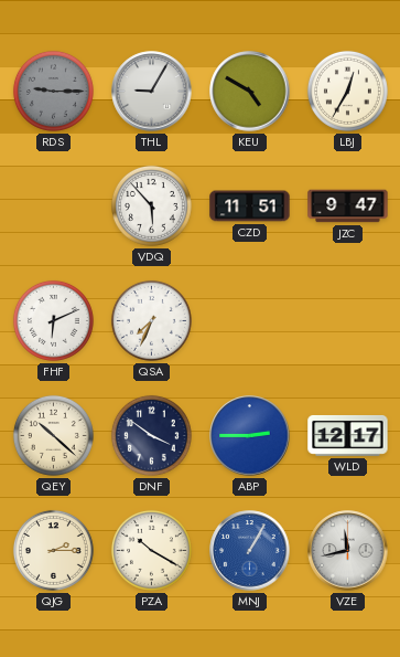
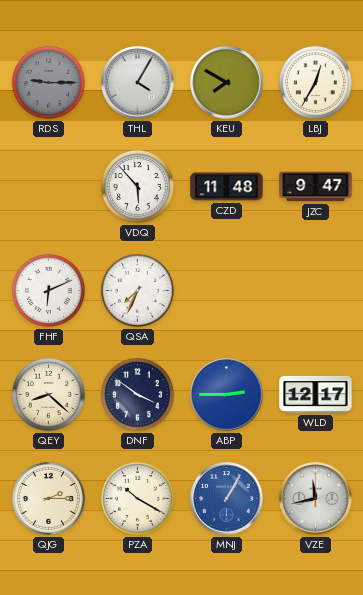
THL: 9:05 -> 4:05 (138, 83)
KEU: 4:50 -> 7:50 (227, 83)
CZD: 11:51 -> 11:48 (227, 187)
QEY: 10:22 -> 8:22 (48, 394)
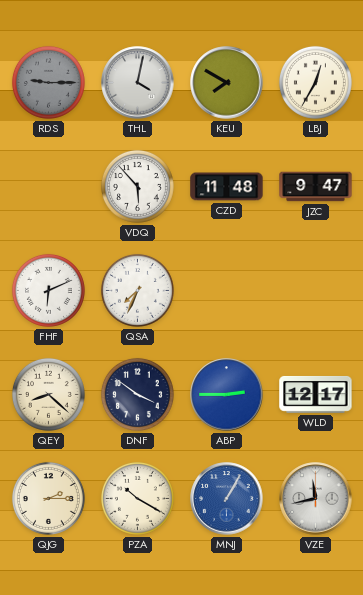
THL: 4:05 -> 4:02 (138, 83)
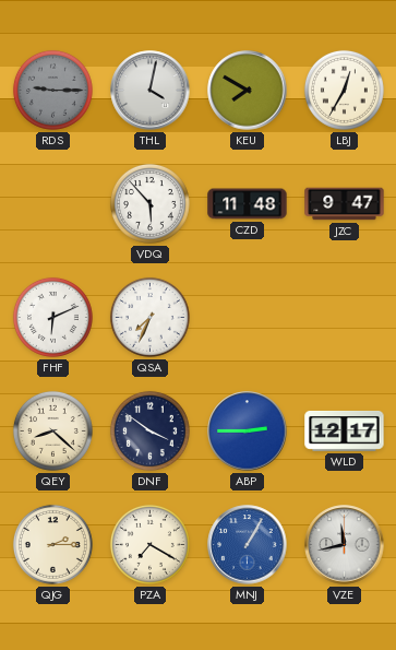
PZA: 10:20 -> 7:20 (149, 544)
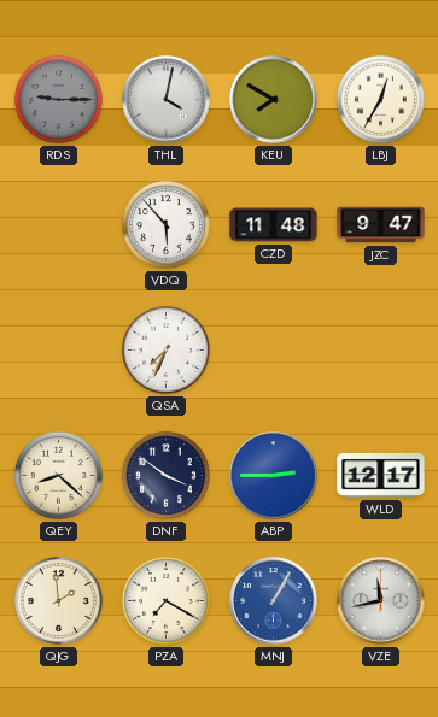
FHF: 6:11 -> none (52, 317)
QJG: 2:15 -> 1:59 (58, 600)
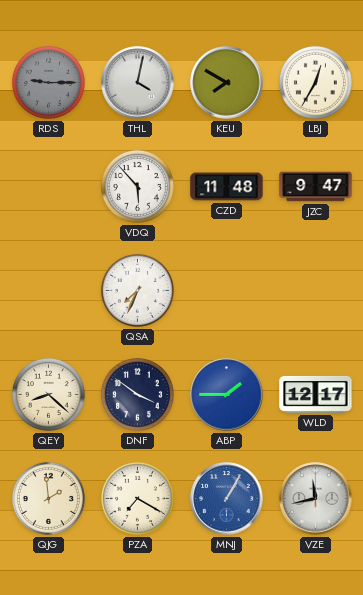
ABP: 2:45 -> 1:45 (227, 395)
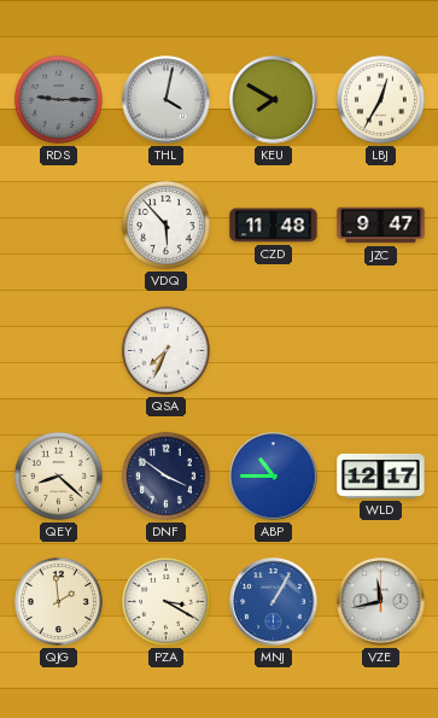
ABP: 1:45 -> 10:45 (274, 477)
PZA: 7:20 -> 3:20 (165, 601)
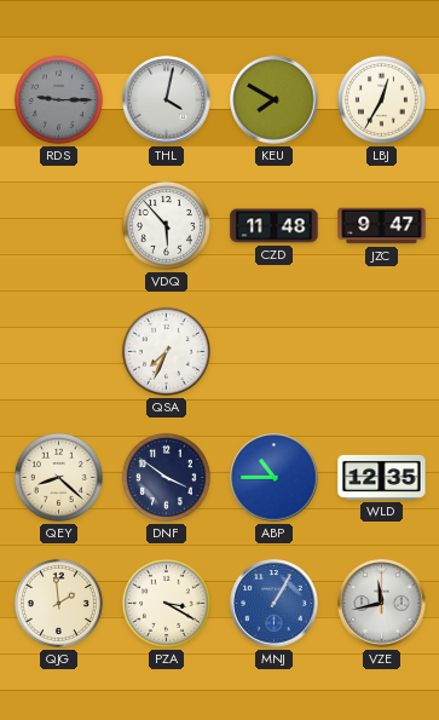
WLD: 12:17 -> 12:35 (382, 477)
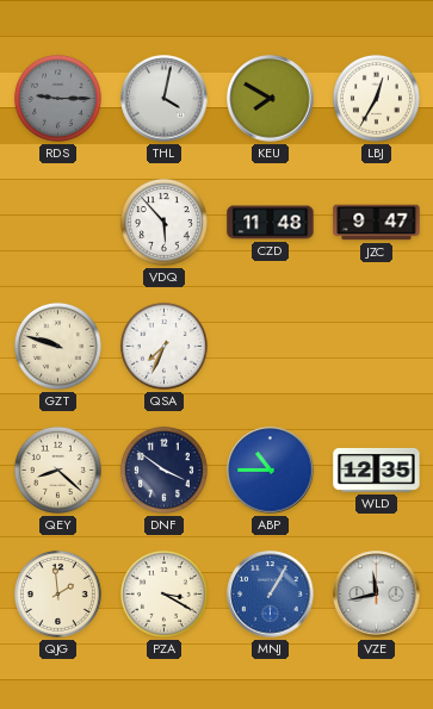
GZT: none -> 9:48 (57, 346)
